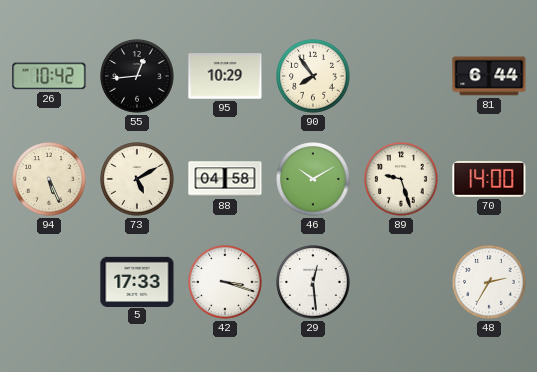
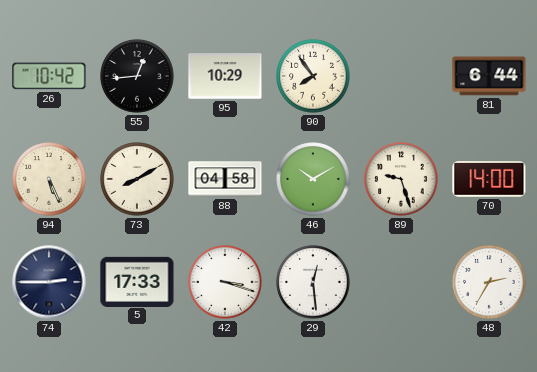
73: 5:10 -> 8:10 (137, 179)
74: none -> 2:45 (49, 282)
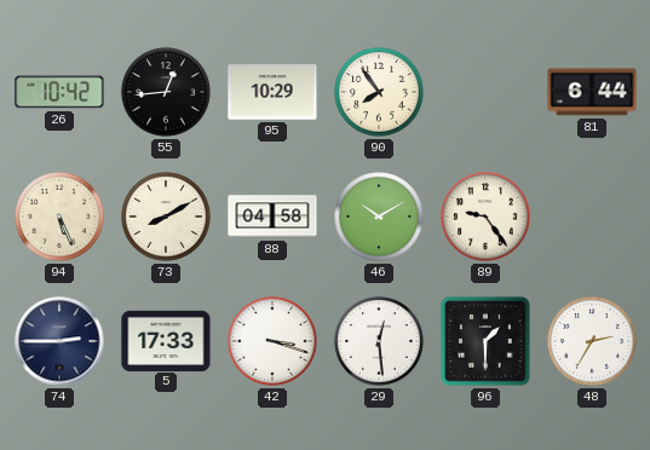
89: 9:27 -> 9:24 (485, 217)
70: 14:00 -> none (489, 180)
96: none -> 1:30 (485, 341)
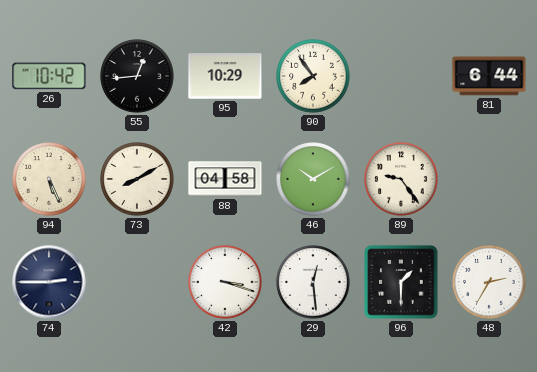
5: 17:33 -> none (166, 340)
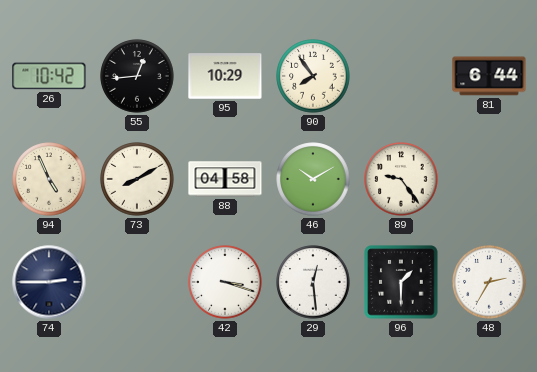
94: 5:26 -> 4:56 (49, 179)
